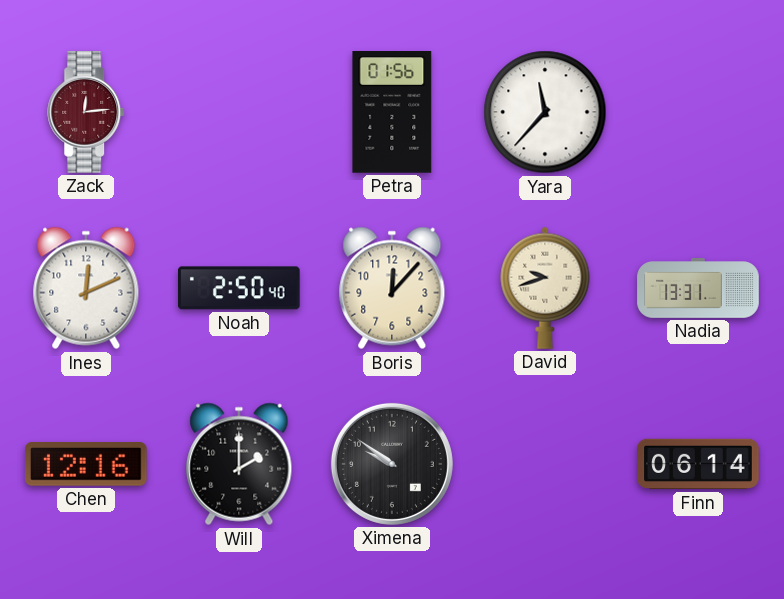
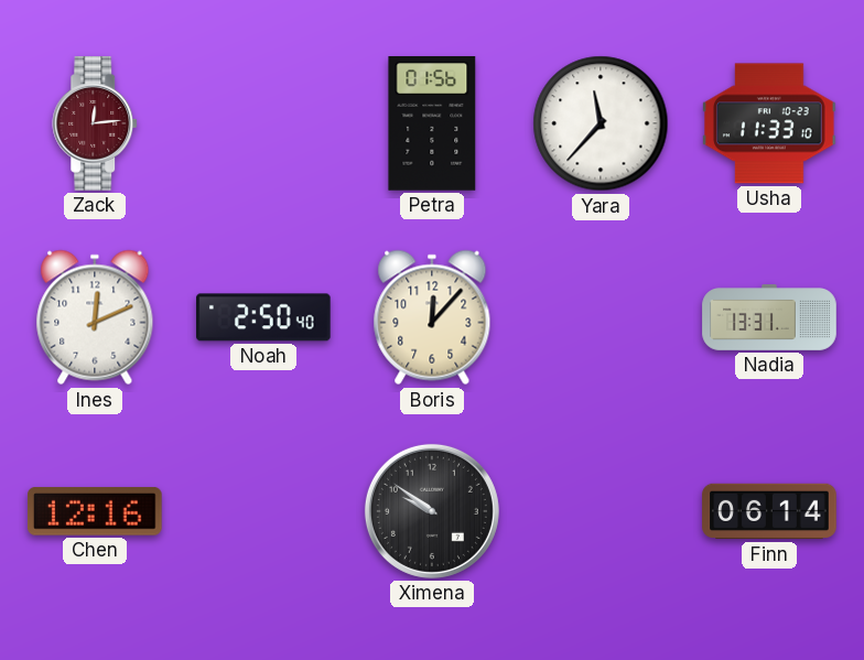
Usha: none -> 11:33 (770, 123)
David: 9:42 -> none (545, 288)
Will: 2:00 -> none (239, 464)
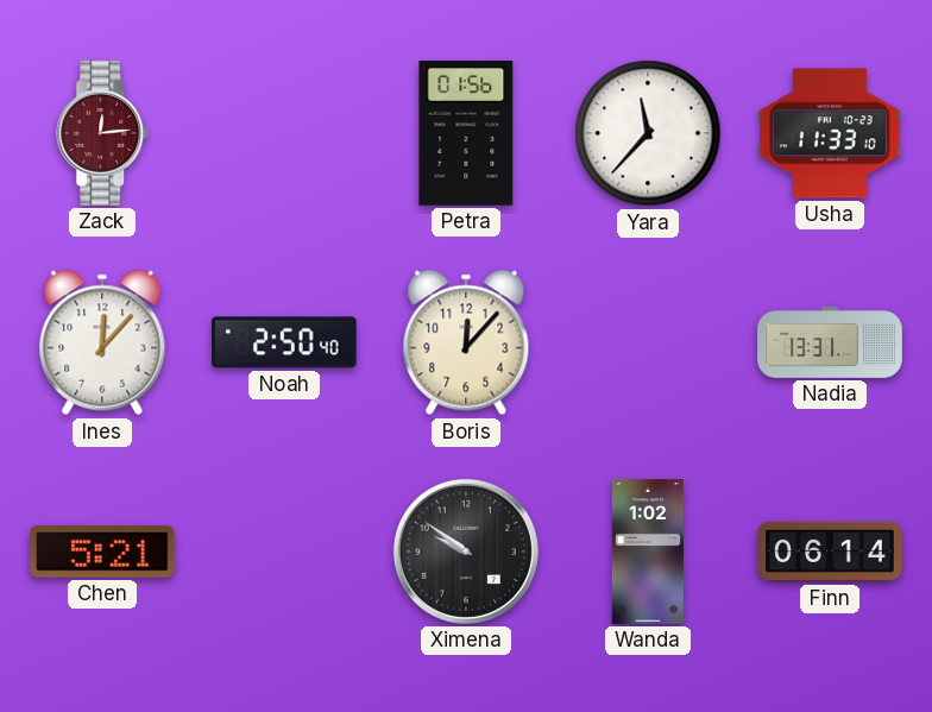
Ines: 12:11 -> 12:07 (102, 342)
Chen: 12:16 -> 5:21 (103, 553)
Wanda: none -> 1:02 (648, 552)
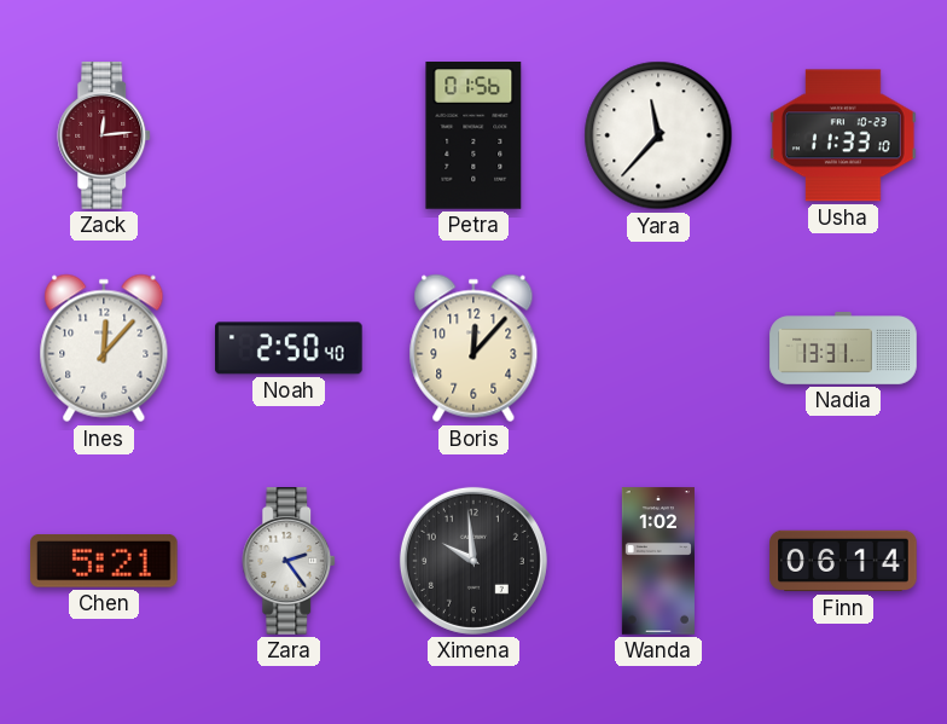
Zara: none -> 2:24 (290, 561)
Ximena: 9:51 -> 9:59 (473, 561)
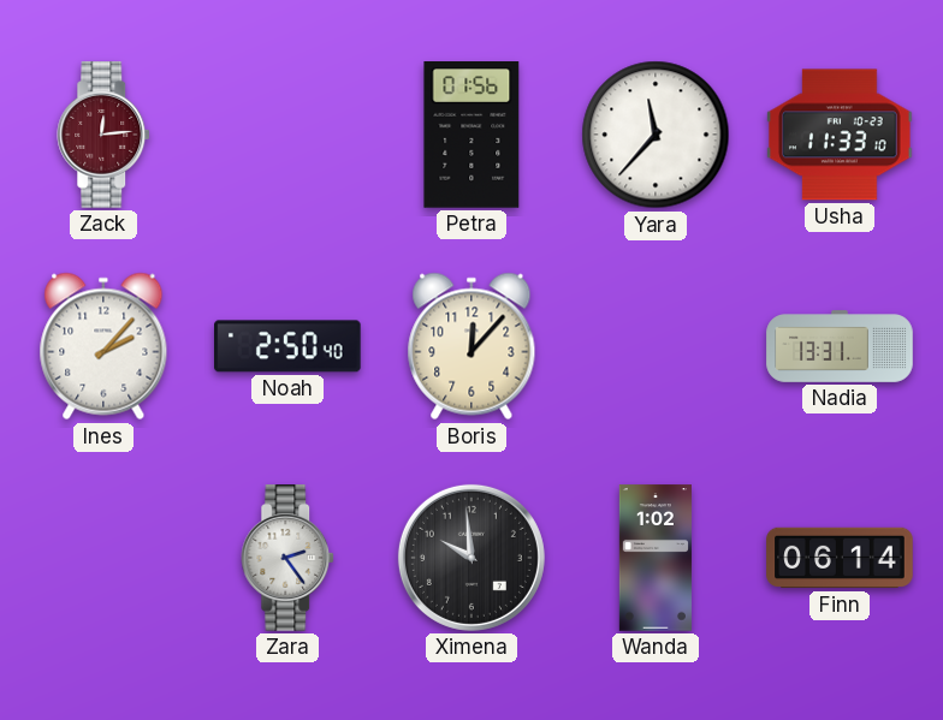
Ines: 12:07 -> 2:07 (103, 346)
Chen: 5:21 -> none (105, 562)
